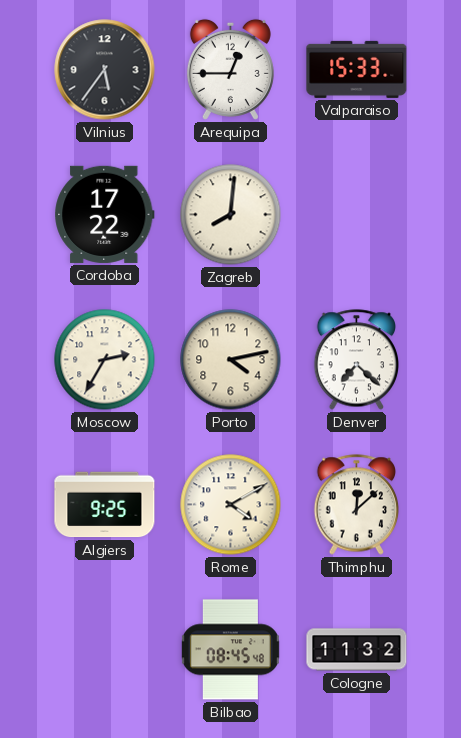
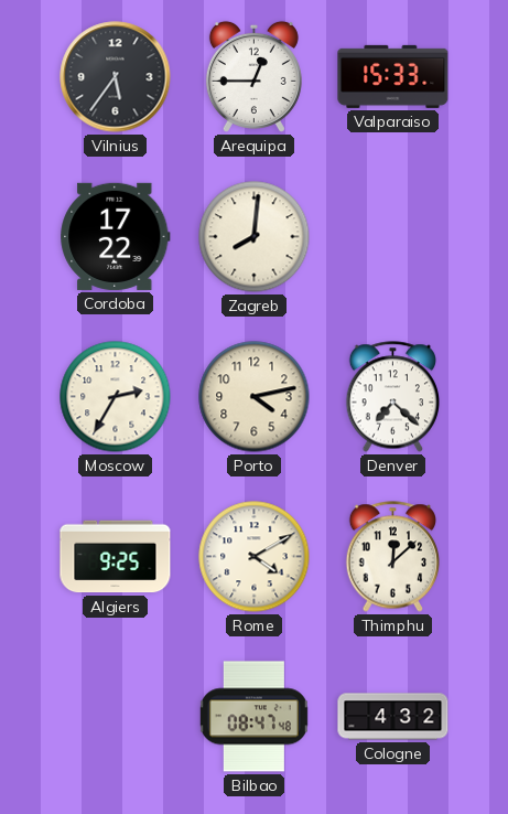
Bilbao: 08:45 -> 08:47 (253, 717)
Cologne: 11:32 -> 4:32 (393, 717)
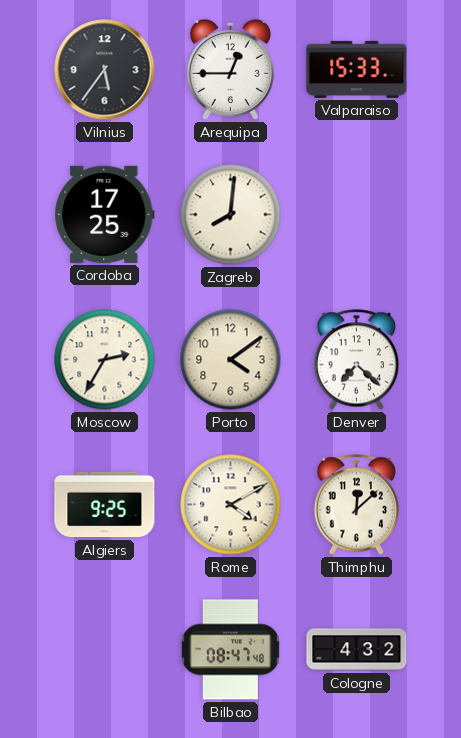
Cordoba: 17:22 -> 17:25 (105, 214)
Porto: 4:13 -> 4:09 (231, 360)
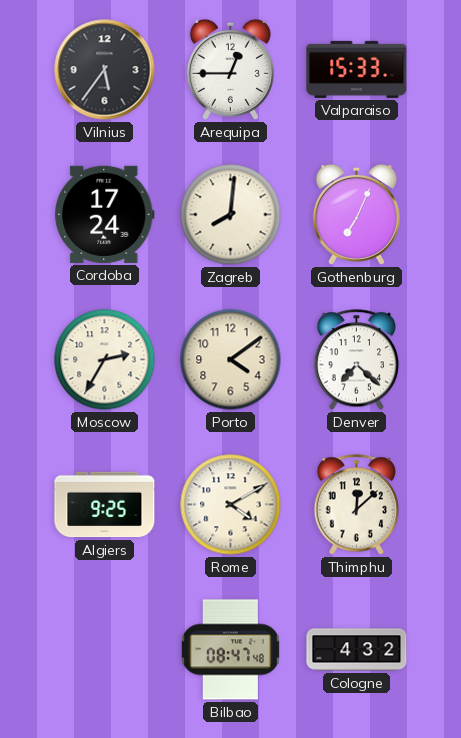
Cordoba: 17:25 -> 17:24 (105, 214)
Gothenburg: none -> 7:04 (356, 214)
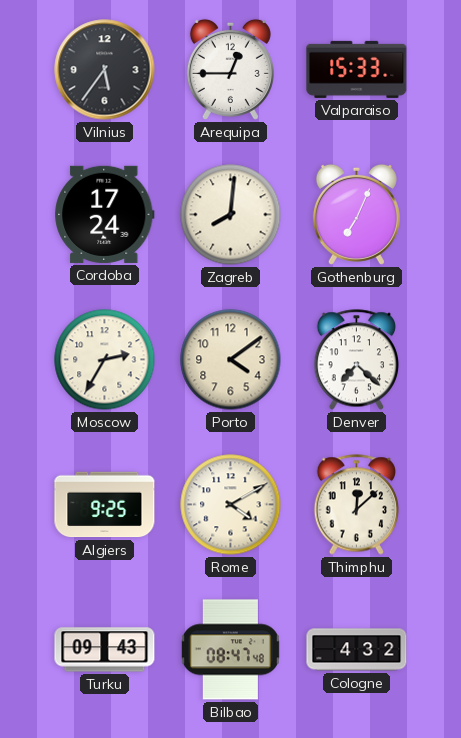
Turku: none -> 09:43 (105, 650)
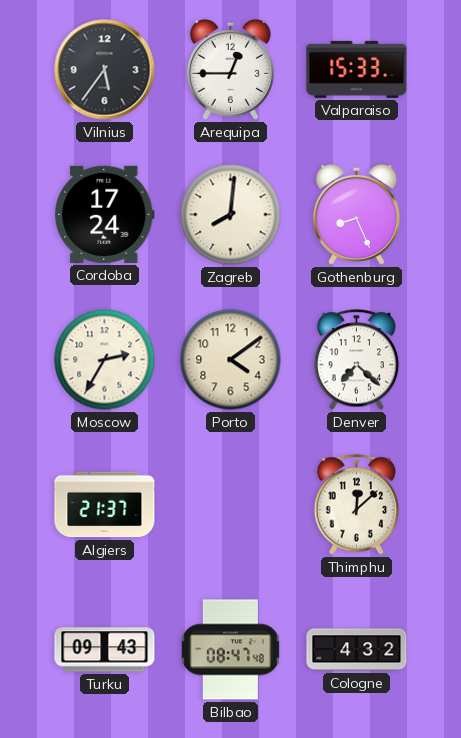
Gothenburg: 7:04 -> 8:26 (356, 214)
Algiers: 9:25 -> 21:37 (105, 505)
Rome: 4:10 -> none (231, 505)
